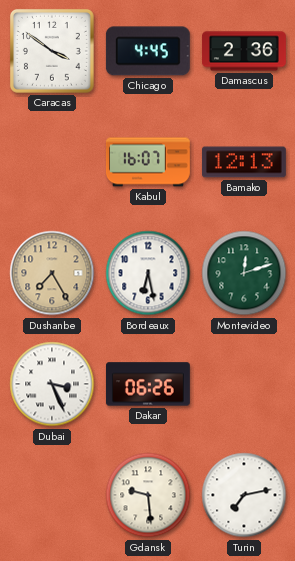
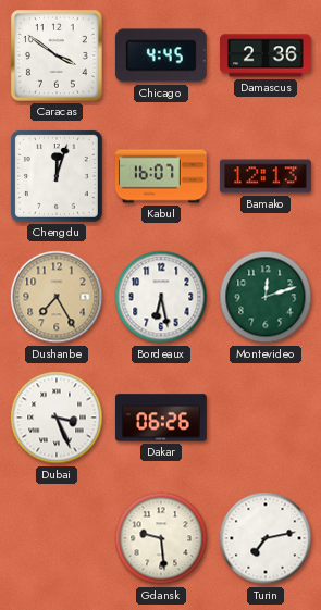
Chengdu: none -> 12:03 (57, 176)
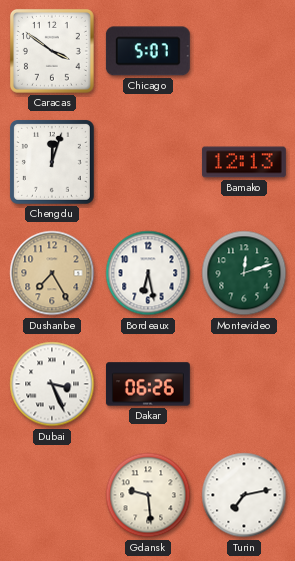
Chicago: 4:45 -> 5:07 (148, 51)
Damascus: 2:36 -> none (267, 55)
Kabul: 16:07 -> none (161, 176)
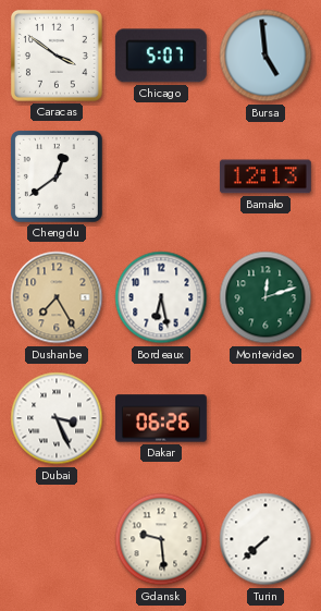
Bursa: none -> 4:59 (266, 56)
Chengdu: 12:03 -> 12:39 (57, 176)
Turin: 7:13 -> 7:38 (266, 539)
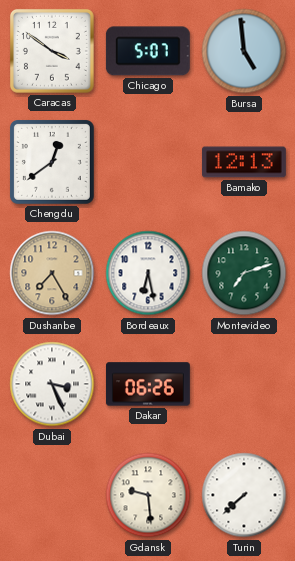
Montevideo: 12:12 -> 7:12 (244, 273)
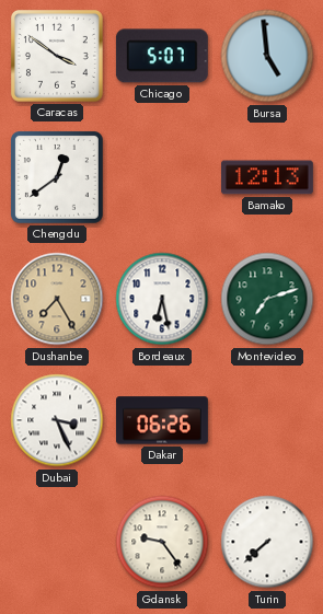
Gdansk: 9:29 -> 9:24 (162, 542)
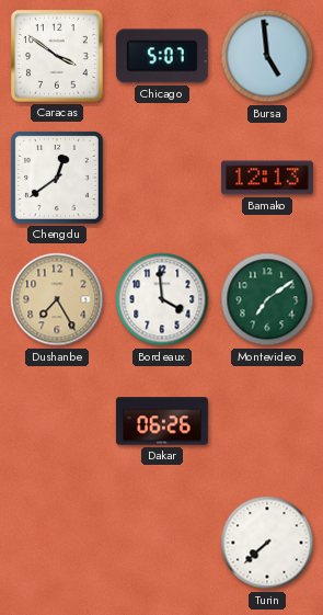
Bordeaux: 6:28 -> 3:59 (162, 299)
Montevideo: 7:12 -> 7:09 (267, 299)
Dubai: 3:26 -> none (57, 420)
Gdansk: 9:24 -> none (162, 542)
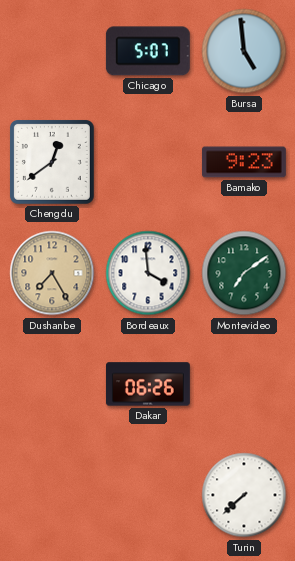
Caracas: 3:51 -> none (57, 56)
Bamako: 12:13 -> 9:23 (244, 162)
